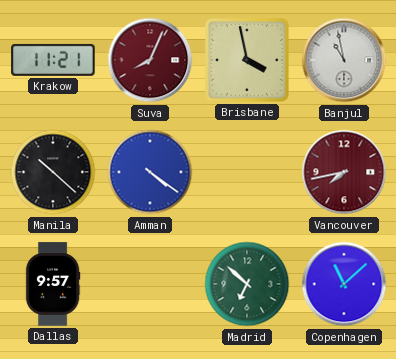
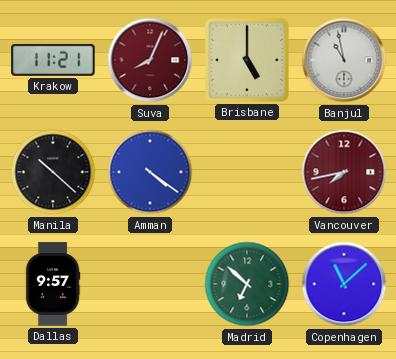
Brisbane: 3:58 -> 5:00 (247, 60)
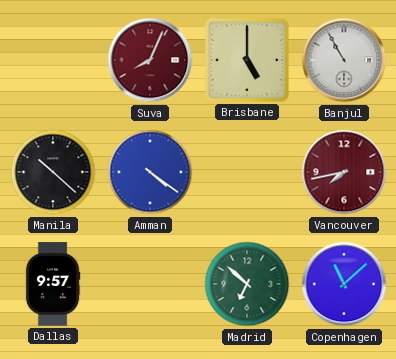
Krakow: 11:21 -> none (53, 60)
Banjul: 10:58 -> 10:55 (344, 60)
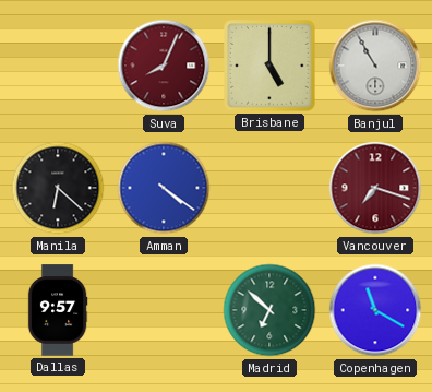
Manila: 10:22 -> 6:22 (58, 188)
Vancouver: 7:43 -> 7:18 (375, 188)
Copenhagen: 11:08 -> 11:20 (375, 310)
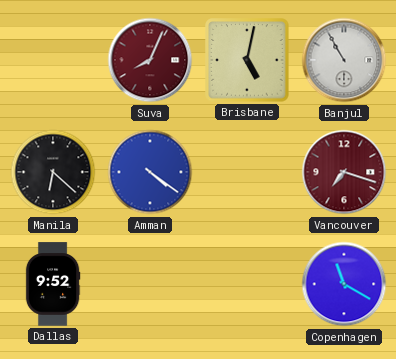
Brisbane: 5:00 -> 5:02 (247, 60)
Dallas: 9:57 -> 9:52 (53, 284)
Madrid: 6:52 -> none (269, 310)
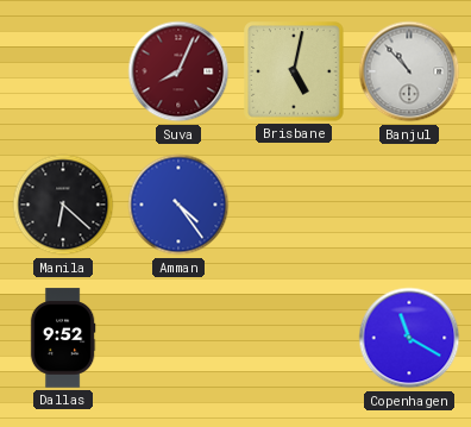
Banjul: 10:55 -> 10:53 (409, 71)
Amman: 4:21 -> 4:24 (178, 205)
Vancouver: 7:18 -> none (344, 172)
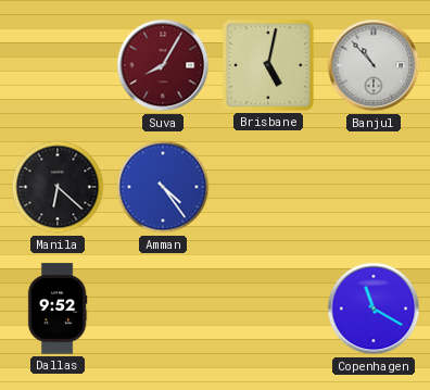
Suva: 8:04 -> 8:05 (163, 65)
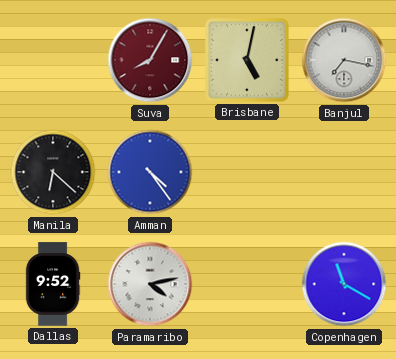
Banjul: 10:53 -> 7:17 (344, 60)
Paramaribo: none -> 4:13 (150, 284)
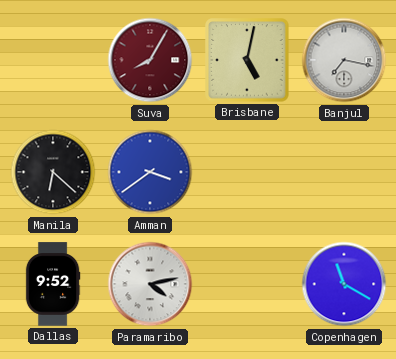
Amman: 4:24 -> 3:39 (150, 172)
